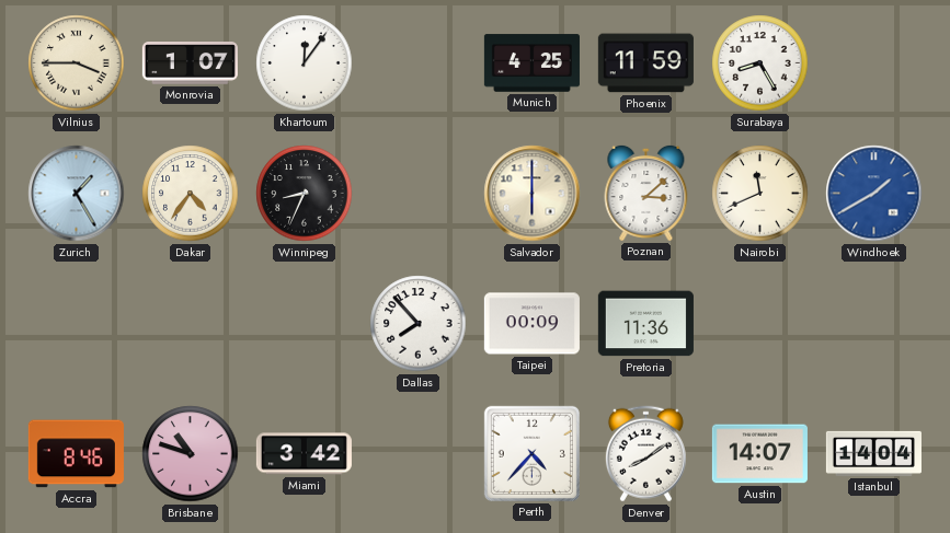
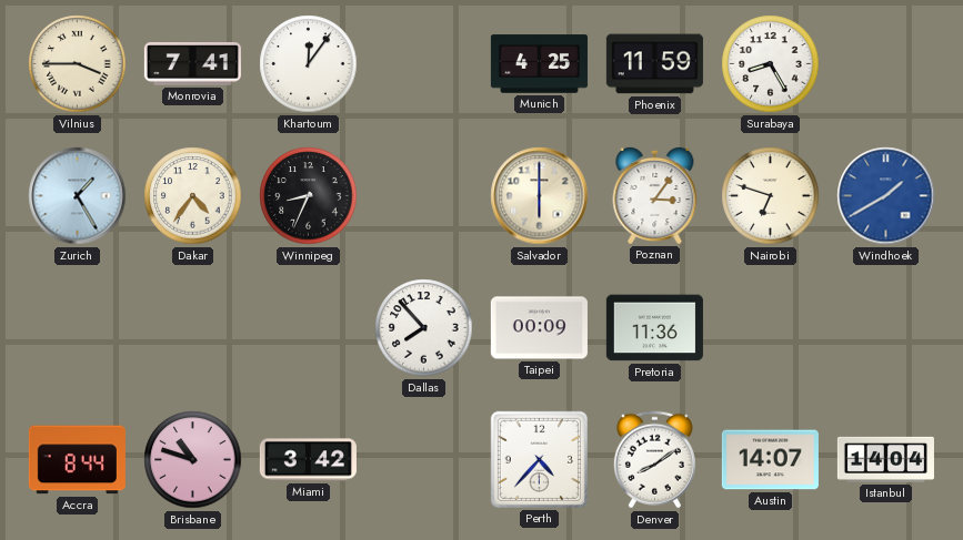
Monrovia: 1:07 -> 7:41 (192, 64)
Poznan: 3:08 -> 3:06 (655, 195)
Nairobi: 11:41 -> 6:48 (771, 196)
Accra: 8:46 -> 8:44 (77, 460)
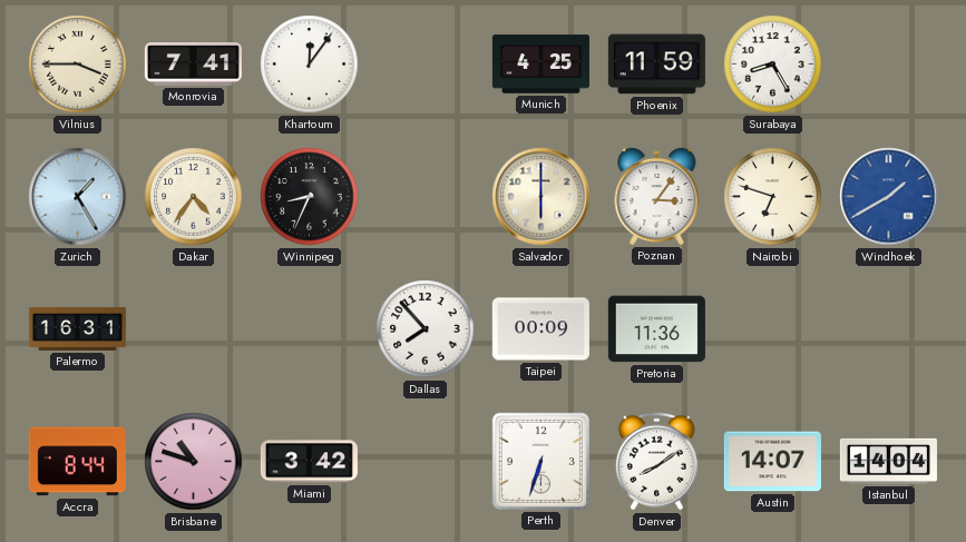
Palermo: none -> 16:31 (77, 328)
Perth: 4:37 -> 6:33 (540, 461)
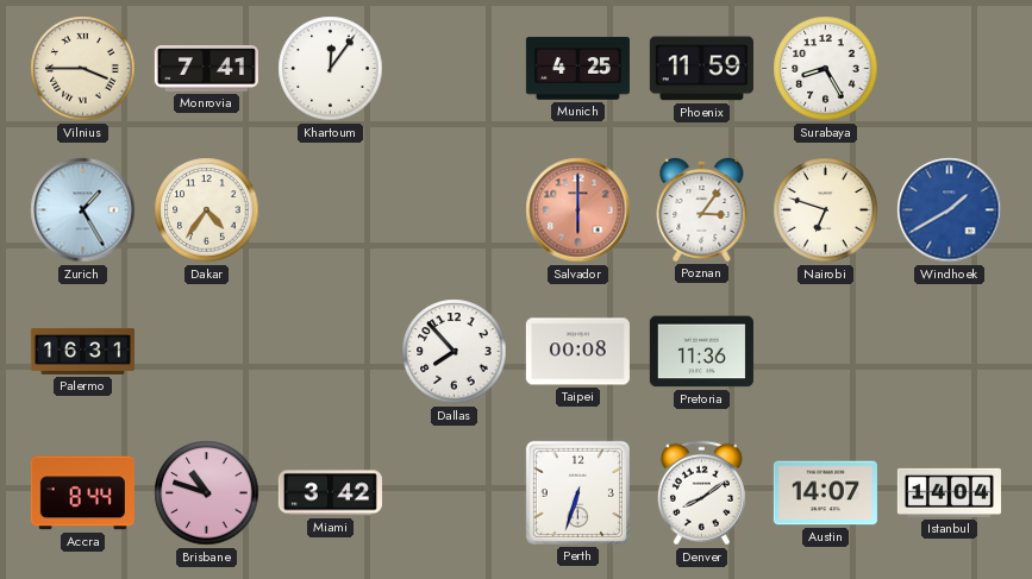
Winnipeg: 8:34 -> none (310, 197)
Salvador dial: cream -> salmon (578, 210)
Taipei: 00:09 -> 00:08 (577, 352)
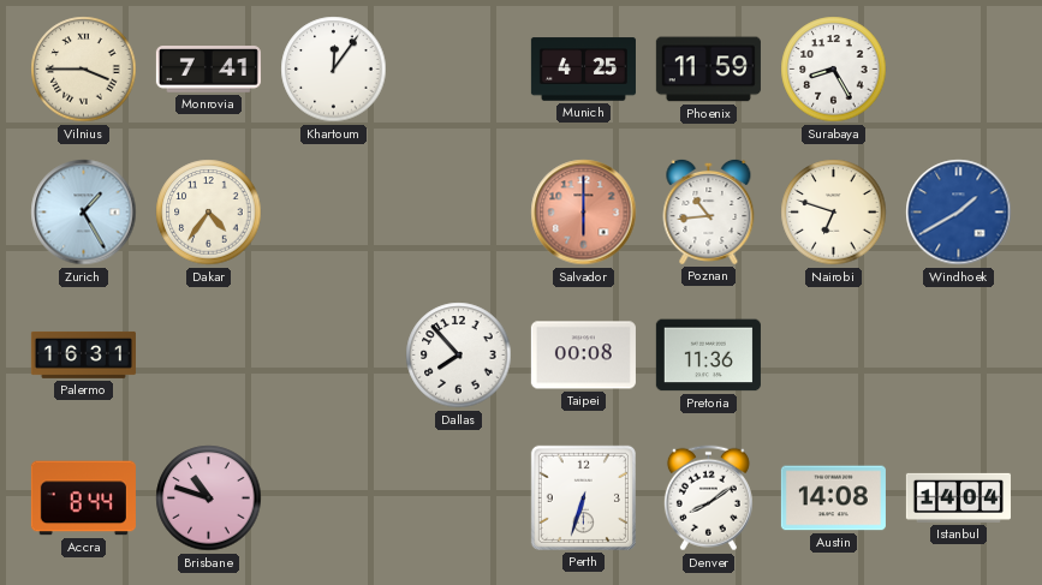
Poznan: 3:06 -> 10:44 (709, 211)
Miami: 3:42 -> none (330, 493)
Austin: 14:07 -> 14:08 (833, 499)
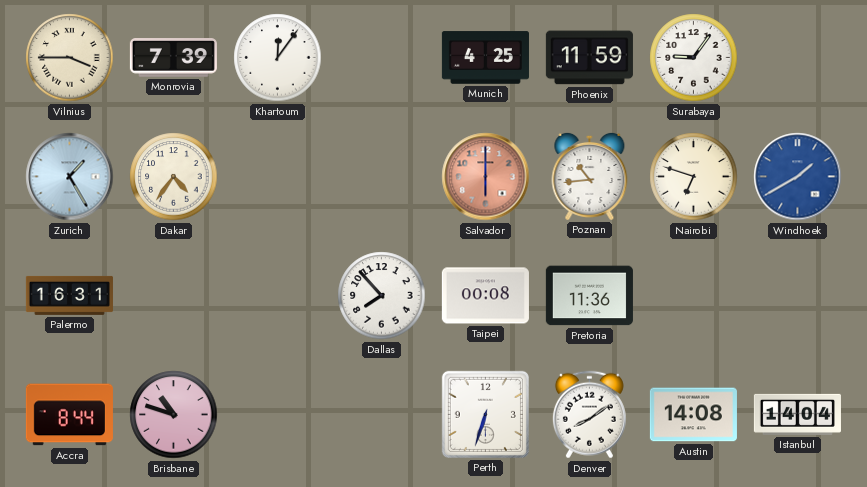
Monrovia: 7:41 -> 7:39 (173, 58)
Surabaya: 8:25 -> 9:06 (694, 58)
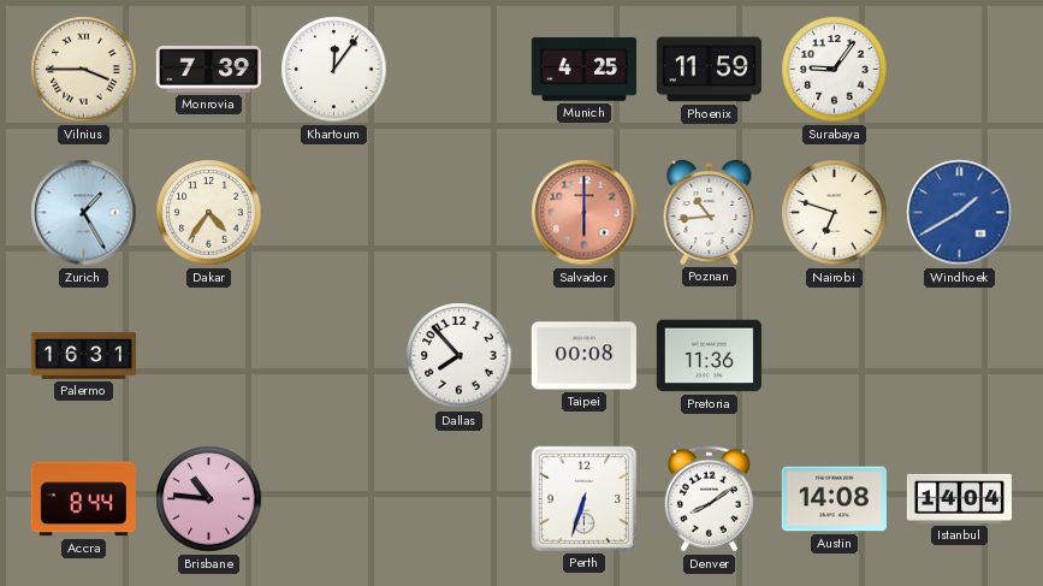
Brisbane: 10:48 -> 10:46 (209, 499)
